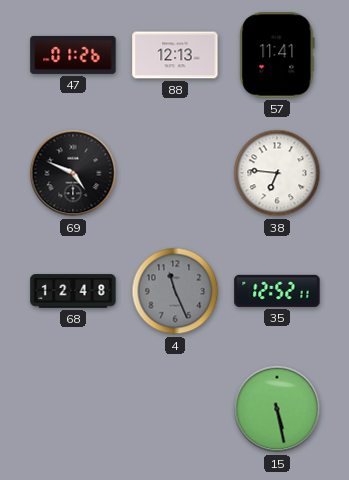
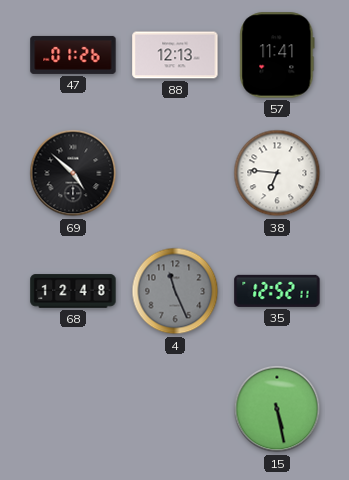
69: 4:49 -> 4:52 (73, 173)
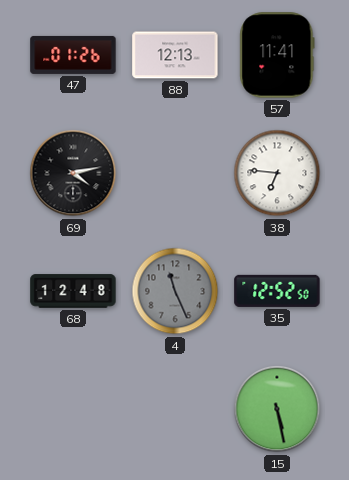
69: 4:52 -> 4:13 (73, 173)
35: 12:52:11 -> 12:52:50 (277, 291)
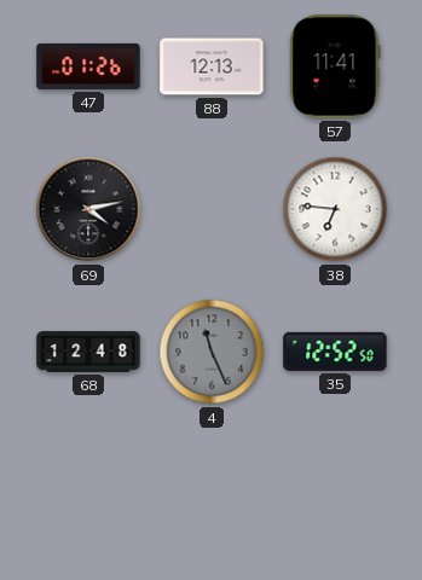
15: 5:28 -> none (277, 409)
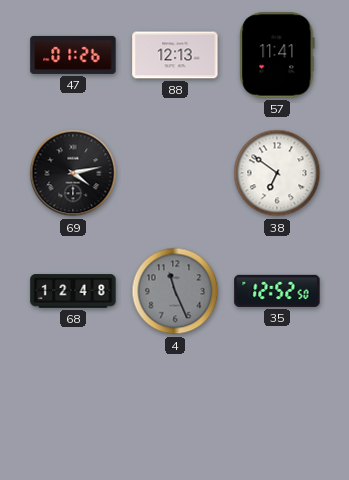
38: 6:46 -> 6:51 (277, 173)
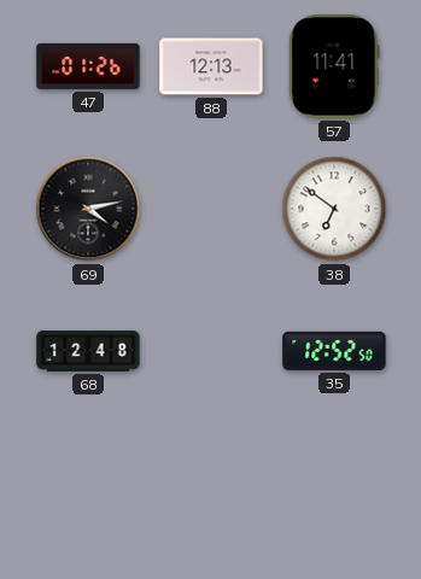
4: 11:26 -> none (175, 291)
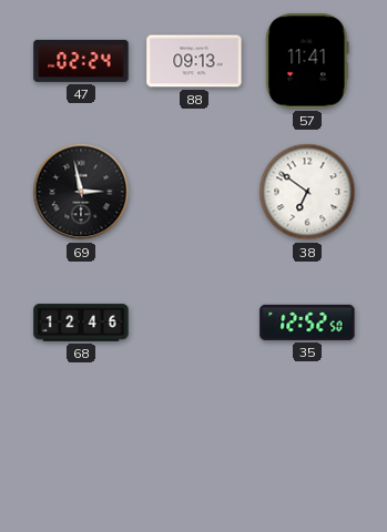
47: 01:26 -> 02:24 (81, 61)
88: 12:13 -> 09:13 (194, 61)
69: 4:13 -> 2:58 (81, 192)
68: 12:48 -> 12:46 (81, 323)
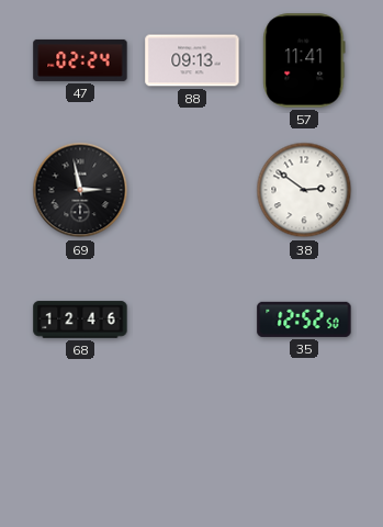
38: 6:51 -> 2:51 (304, 190)
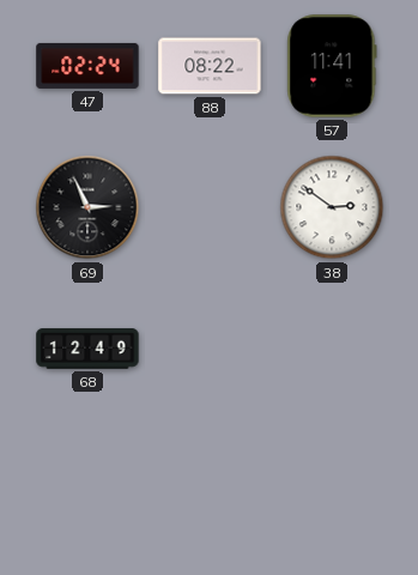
88: 09:13 -> 08:22 (210, 66)
69: 2:58 -> 2:56 (87, 207)
68: 12:46 -> 12:49 (87, 349)
35: 12:52 -> none (304, 319)
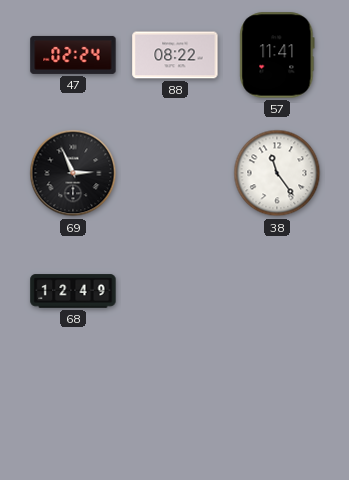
38: 2:51 -> 11:24 (277, 173)
